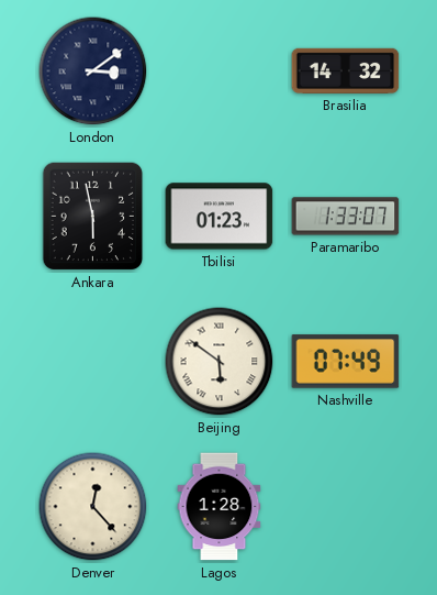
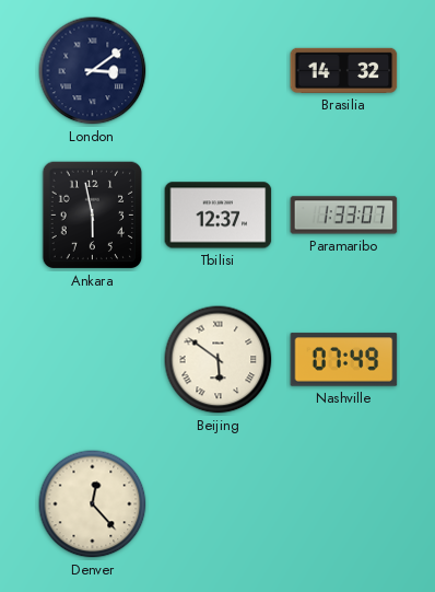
Tbilisi: 01:23 -> 12:37 (219, 216)
Lagos: 1:28 -> none (220, 507)
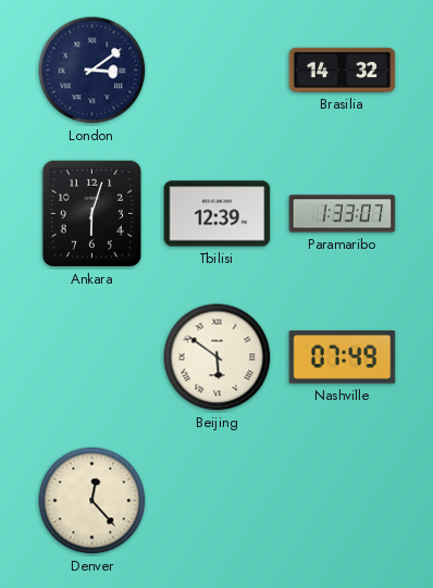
Ankara: 5:58 -> 6:03 (92, 214)
Tbilisi: 12:37 -> 12:39 (218, 214)
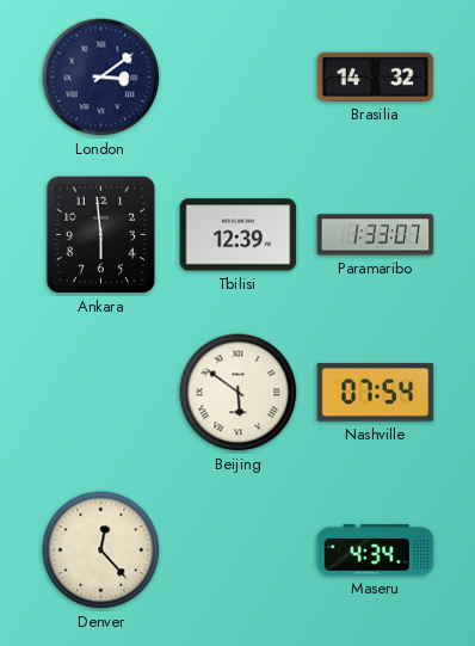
Ankara: 6:03 -> 5:59 (101, 235)
Nashville: 07:49 -> 07:54 (376, 393)
Maseru: none -> 4:34 (376, 550)
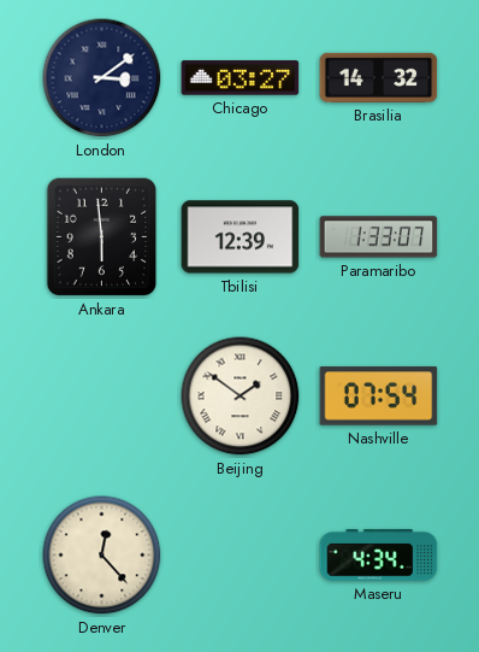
Chicago: none -> 03:27 (241, 78)
Beijing: 5:51 -> 1:51 (241, 397)
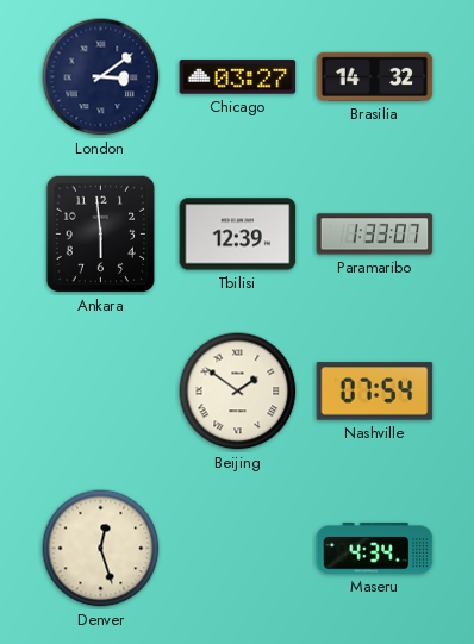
Denver: 12:23 -> 12:27 (101, 549)
